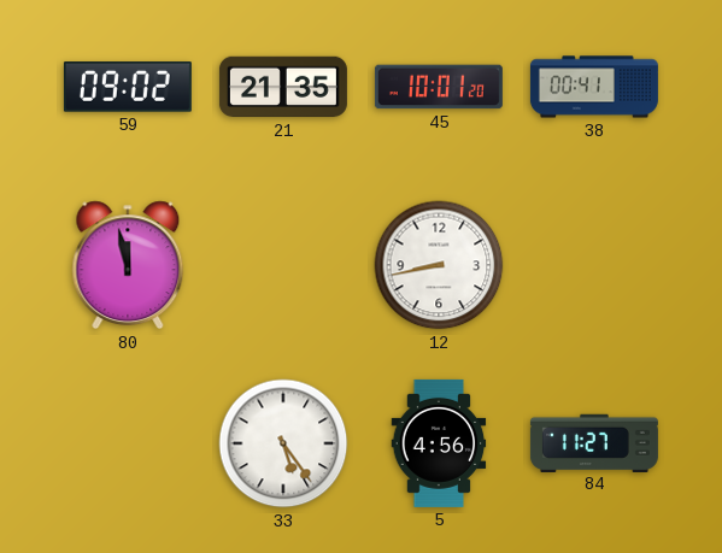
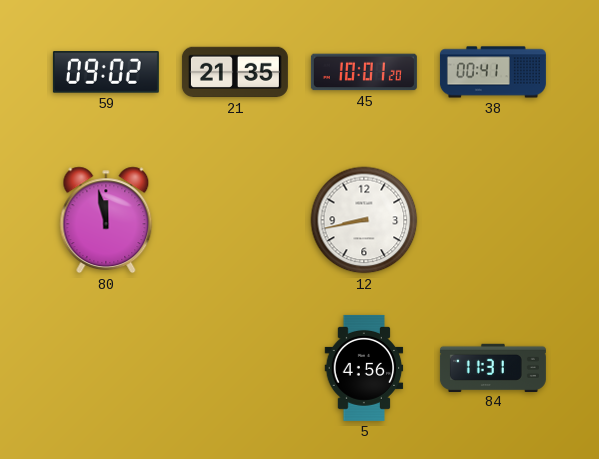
33: 5:24 -> none (283, 443)
84: 11:27 -> 11:31 (493, 367)
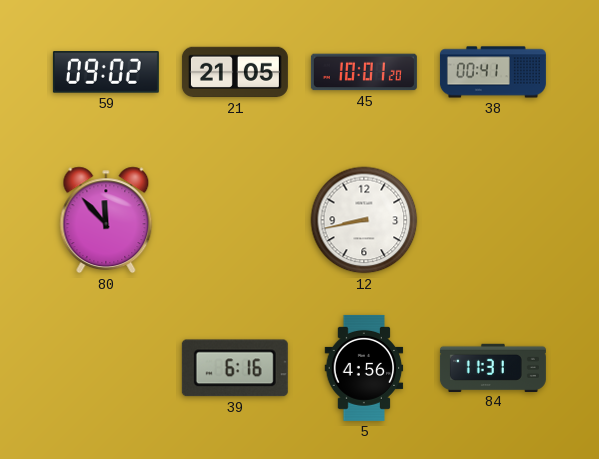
21: 21:35 -> 21:05 (235, 72)
80: 11:58 -> 11:53 (106, 220)
39: none -> 6:16 (235, 368)
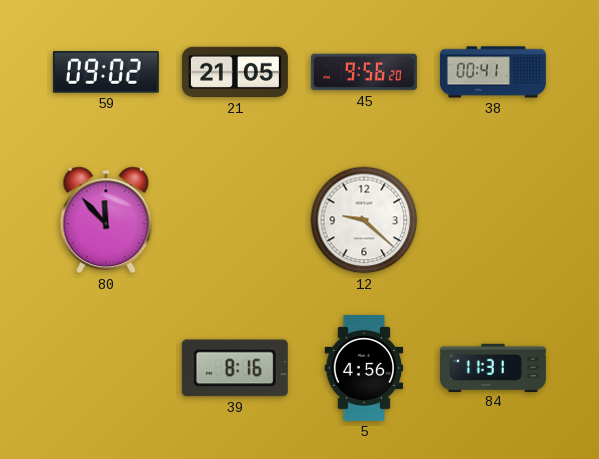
45: 10:01 -> 9:56 (364, 72)
12: 8:43 -> 9:22 (364, 220)
39: 6:16 -> 8:16 (235, 368)
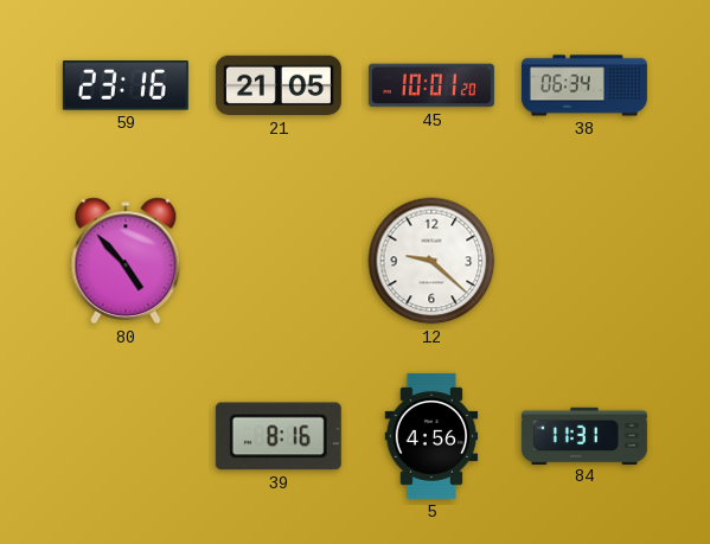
59: 09:02 -> 23:16 (126, 85)
45: 9:56 -> 10:01 (431, 85)
38: 00:41 -> 06:34 (584, 85)
80: 11:53 -> 4:53 (126, 261)
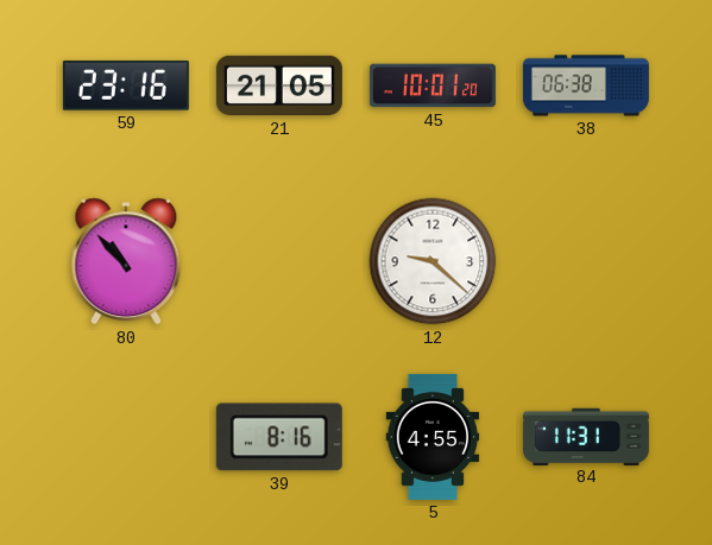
38: 06:34 -> 06:38 (586, 85)
80: 4:53 -> 10:53 (126, 261)
5: 4:56 -> 4:55 (433, 437)
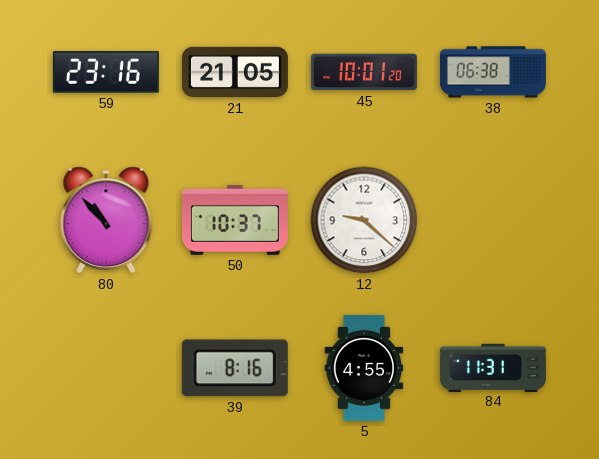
50: none -> 10:37 (235, 220)
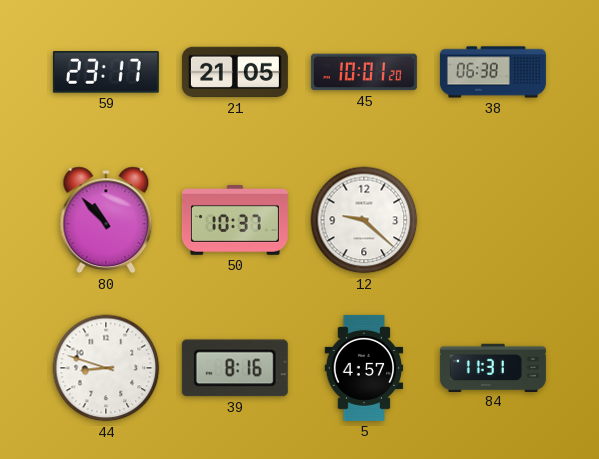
59: 23:16 -> 23:17 (106, 72)
44: none -> 8:48 (106, 368)
5: 4:55 -> 4:57 (364, 368)
